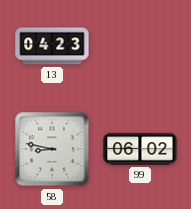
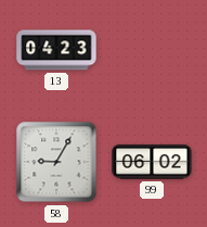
58: 8:47 -> 9:05 (56, 162)
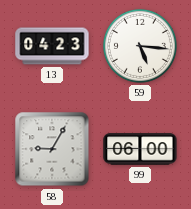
59: none -> 5:16 (140, 46)
99: 06:02 -> 06:00 (140, 149)
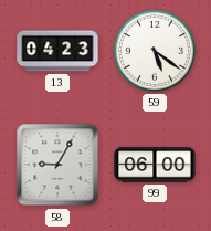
59: 5:16 -> 5:21 (155, 51)
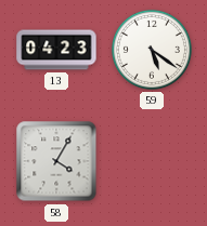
58: 9:05 -> 4:05 (56, 161)
99: 06:00 -> none (155, 165)
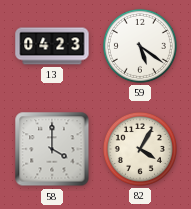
58: 4:05 -> 4:00 (52, 149)
82: none -> 4:05 (140, 149)
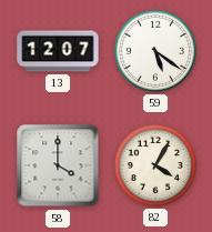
13: 04:23 -> 12:07 (58, 51)
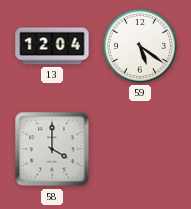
13: 12:07 -> 12:04 (52, 46)
82: 4:05 -> none (155, 165)
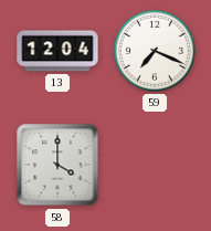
59: 5:21 -> 7:19 (155, 51)
